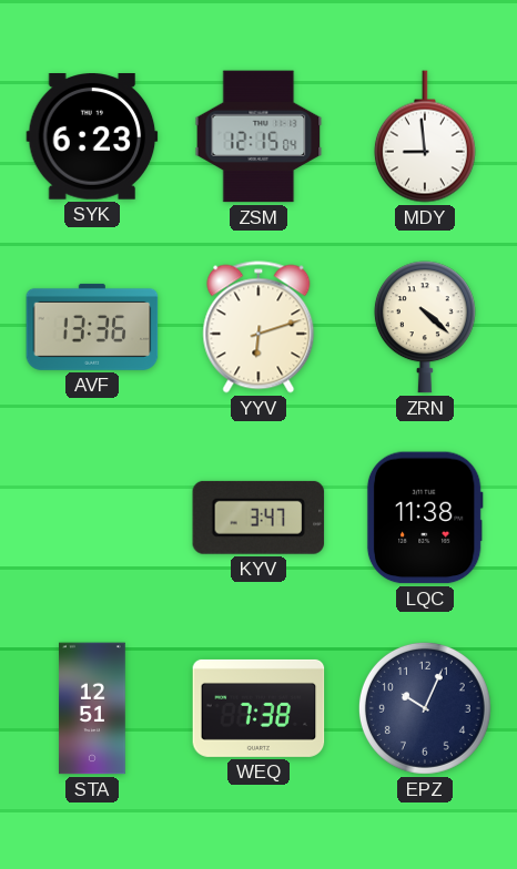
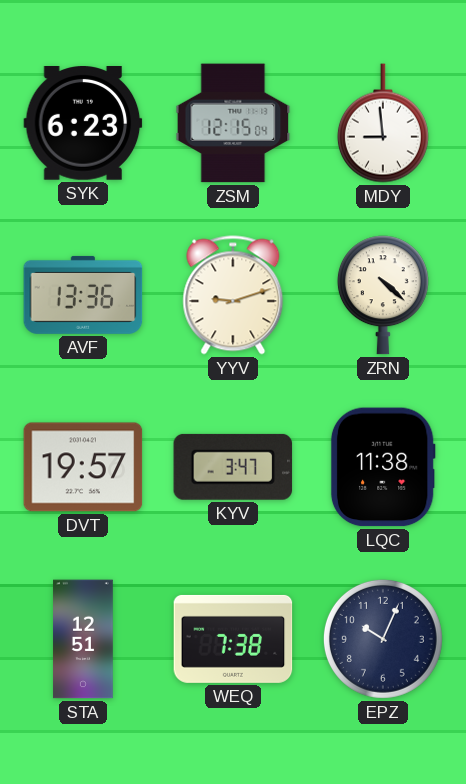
YYV: 6:12 -> 9:12 (233, 295)
DVT: none -> 19:57 (83, 467)
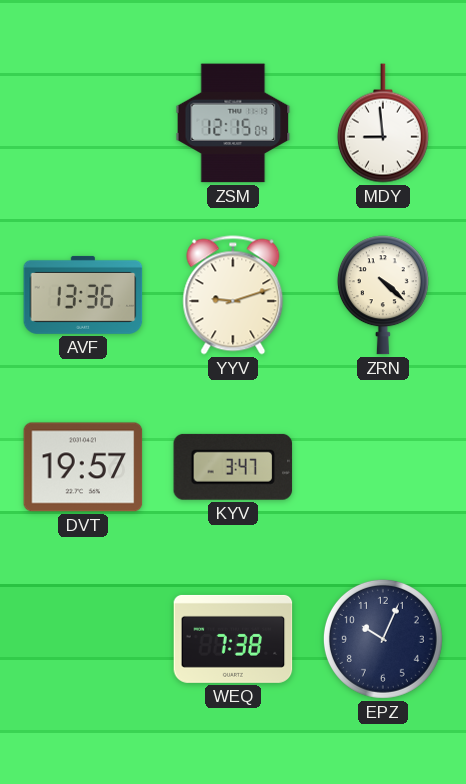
SYK: 6:23 -> none (83, 123)
LQC: 11:38 -> none (383, 467)
STA: 12:51 -> none (83, 639)
